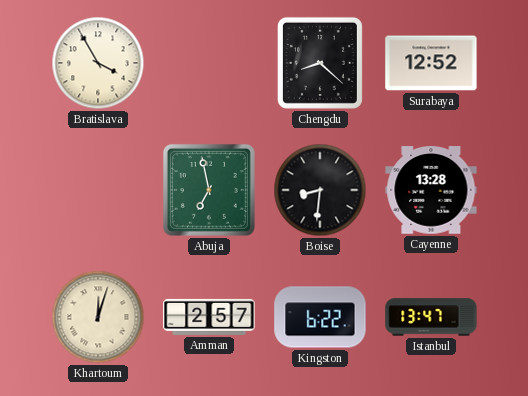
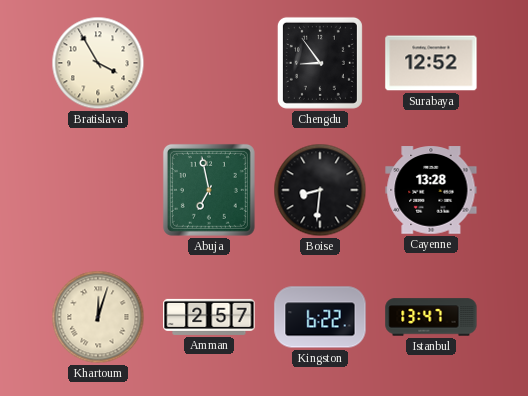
Chengdu: 8:22 -> 8:54 (320, 63)
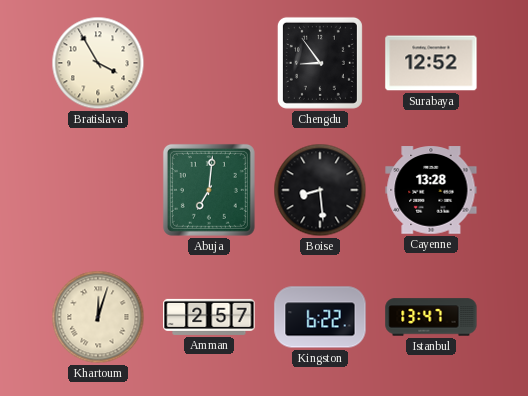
Abuja: 6:58 -> 7:01 (209, 190)
Boise: 8:31 -> 8:29 (320, 190)
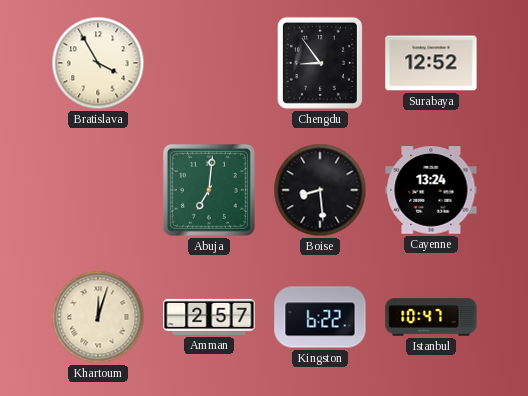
Cayenne: 13:28 -> 13:24 (431, 190)
Istanbul: 13:47 -> 10:47 (431, 317)
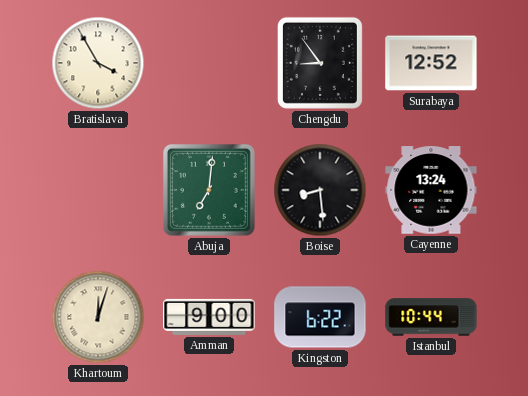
Amman: 2:57 -> 9:00 (209, 317)
Istanbul: 10:47 -> 10:44 (431, 317)
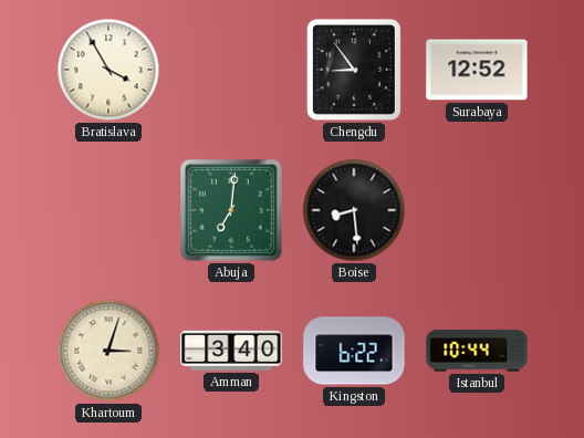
Cayenne: 13:24 -> none (431, 190)
Khartoum: 12:03 -> 3:03 (108, 351)
Amman: 9:00 -> 3:40 (231, 351)
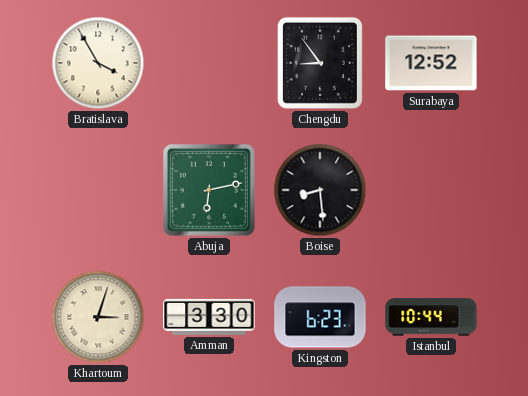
Abuja: 7:01 -> 6:13 (209, 190)
Amman: 3:40 -> 3:30 (209, 317)
Kingston: 6:22 -> 6:23 (320, 317)
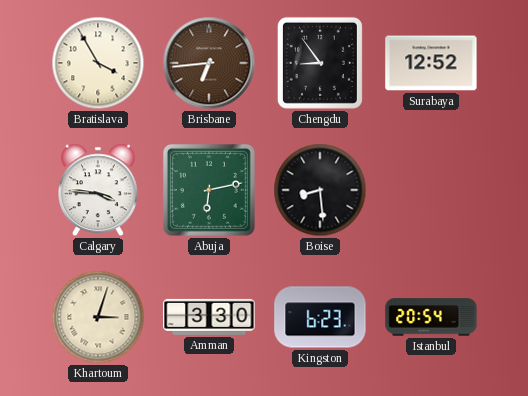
Brisbane: none -> 6:44 (209, 63)
Calgary: none -> 3:46 (99, 190)
Istanbul: 10:44 -> 20:54 (431, 317)
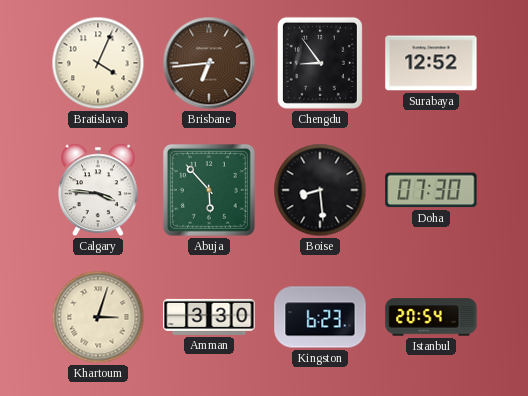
Bratislava: 3:55 -> 4:04 (98, 63)
Abuja: 6:13 -> 5:53 (209, 190)
Doha: none -> 07:30 (431, 190)
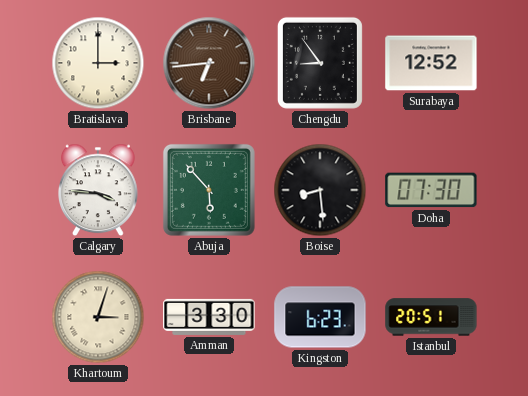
Bratislava: 4:04 -> 3:00 (98, 63)
Istanbul: 20:54 -> 20:51 (431, 317)
